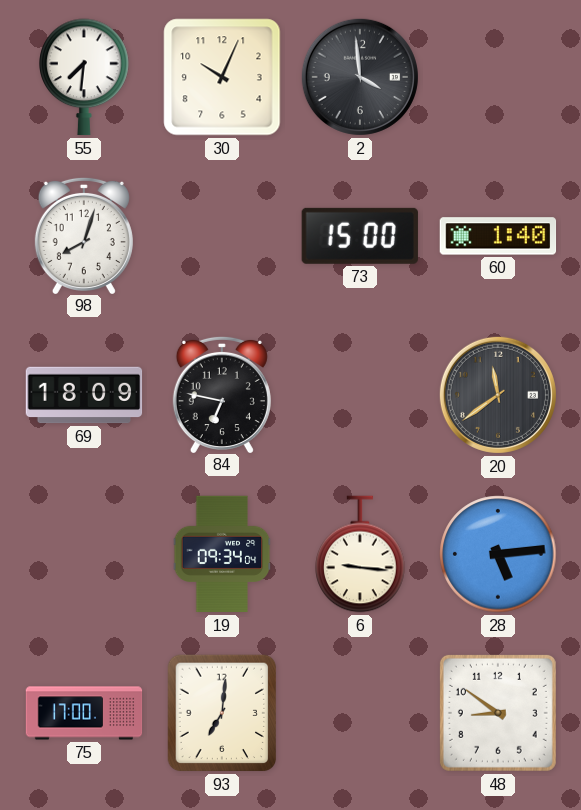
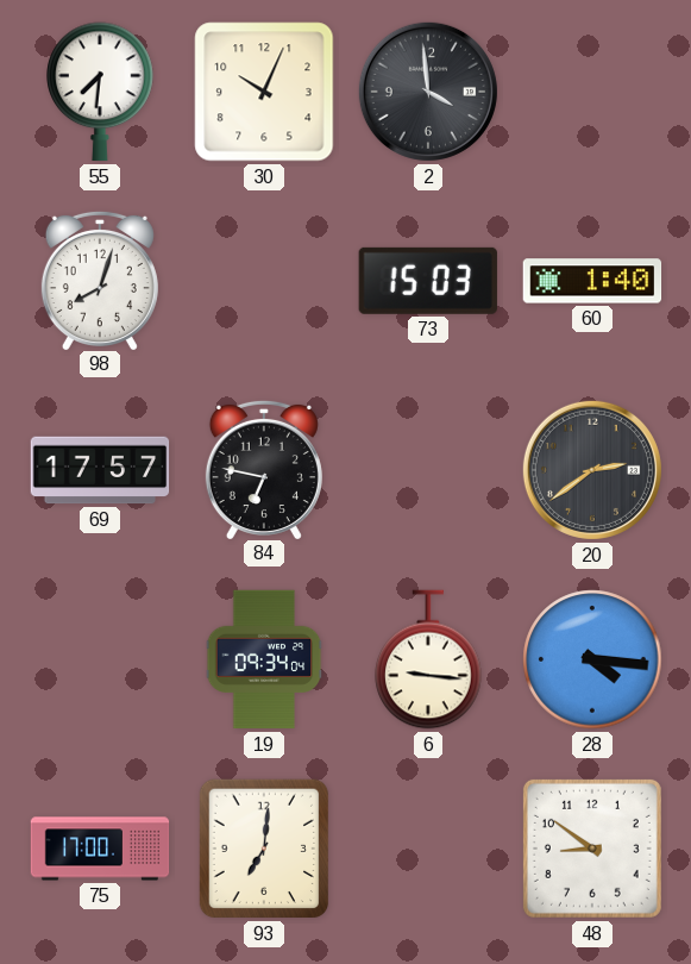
73: 15:00 -> 15:03 (428, 281)
69: 18:09 -> 17:57 (100, 470)
20: 11:39 -> 2:39 (592, 470)
28: 5:14 -> 4:16 (592, 659)
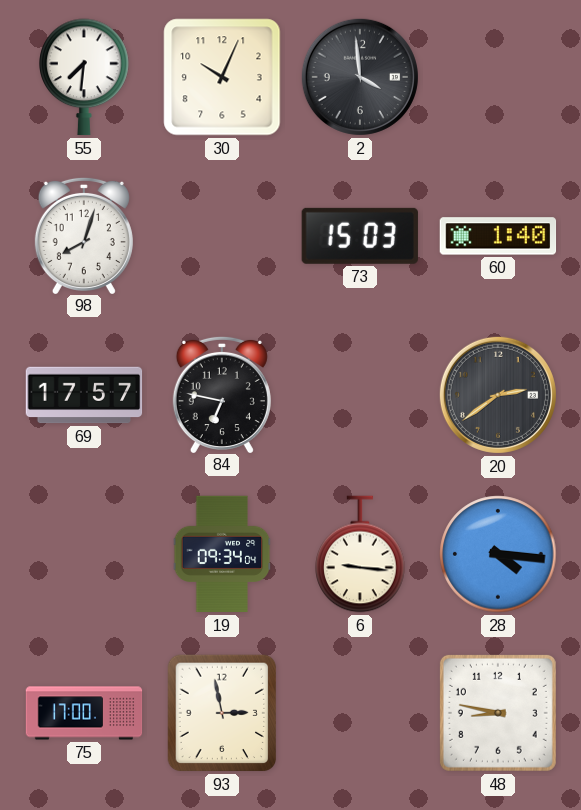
93: 7:01 -> 2:58 (222, 713)
48: 8:51 -> 8:47 (498, 713)
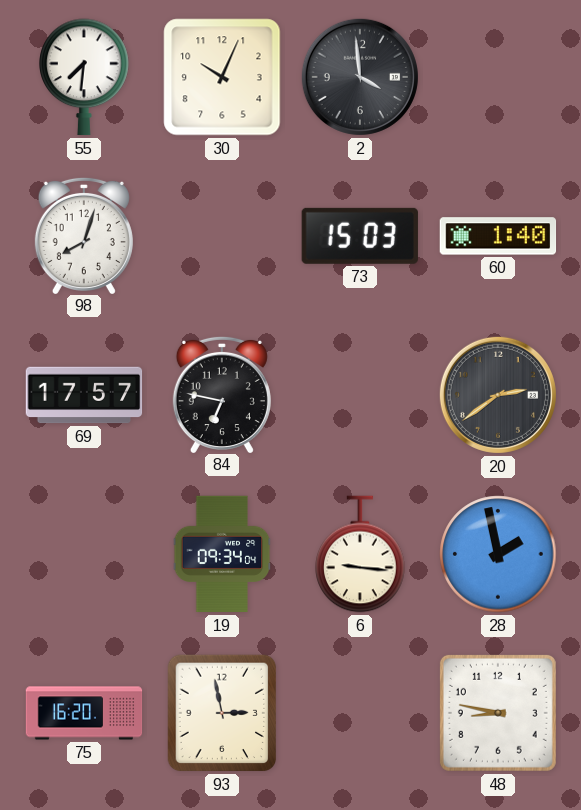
28: 4:16 -> 1:58 (498, 554)
75: 17:00 -> 16:20 (84, 713)
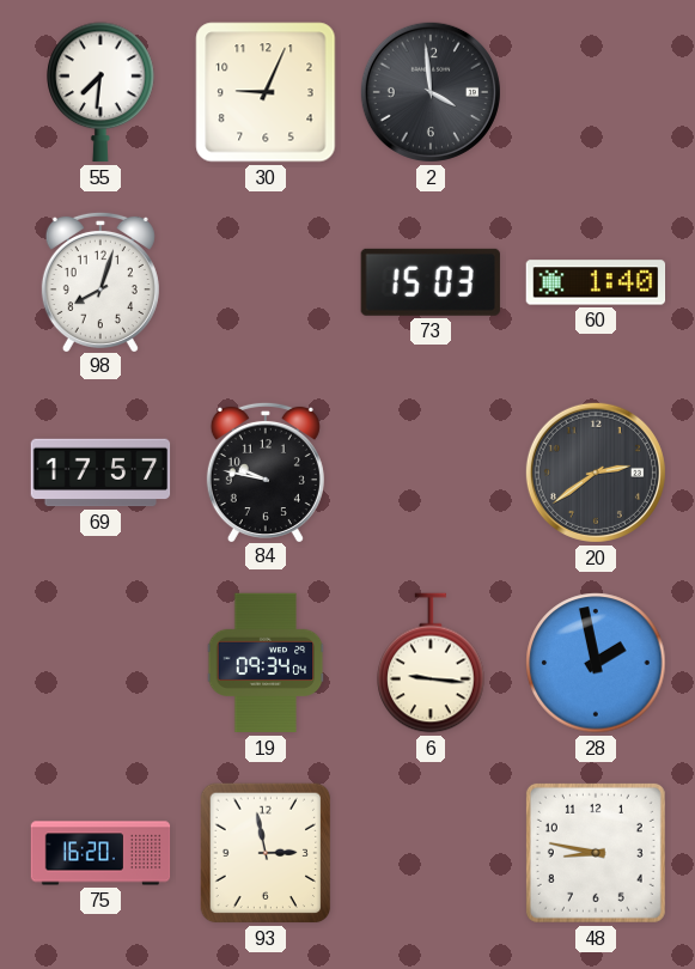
30: 10:04 -> 9:04 (266, 92)
84: 6:47 -> 9:47 (266, 471)
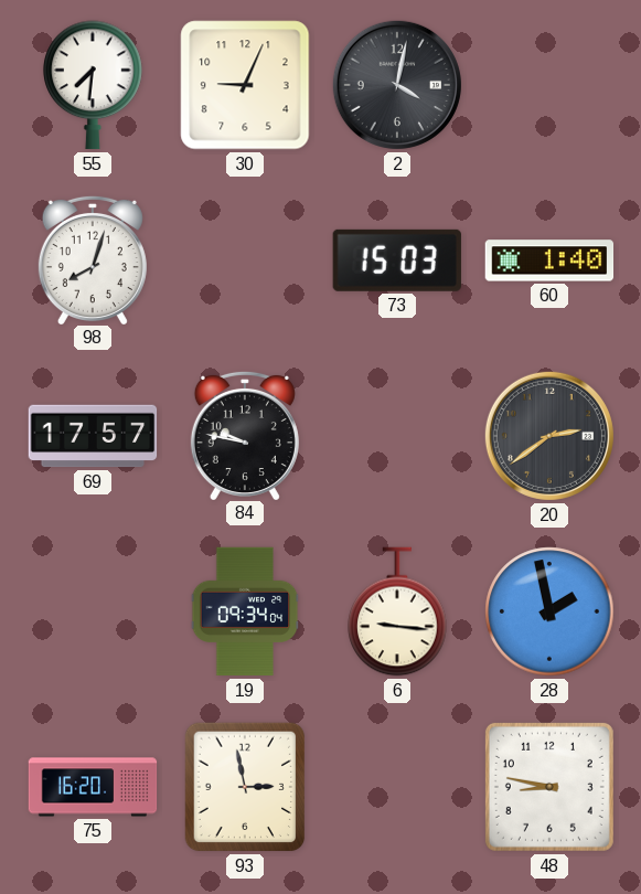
2: 3:59 -> 4:02 (397, 85)
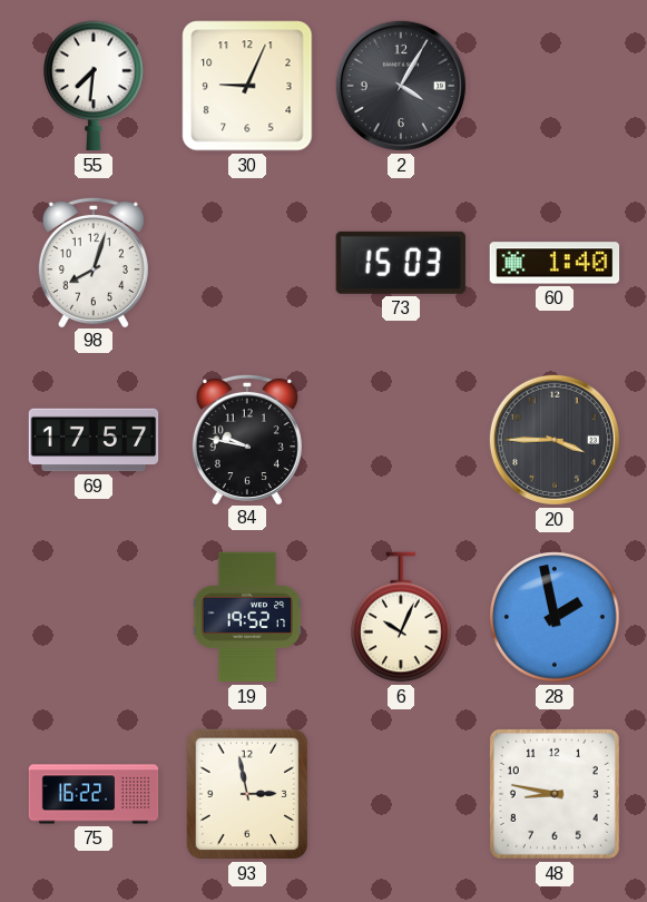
2: 4:02 -> 4:05 (401, 86)
20: 2:39 -> 3:45 (555, 440)
19: 09:34 -> 19:52 (247, 617)
6: 9:16 -> 10:04 (401, 617)
75: 16:20 -> 16:22 (94, 794)
